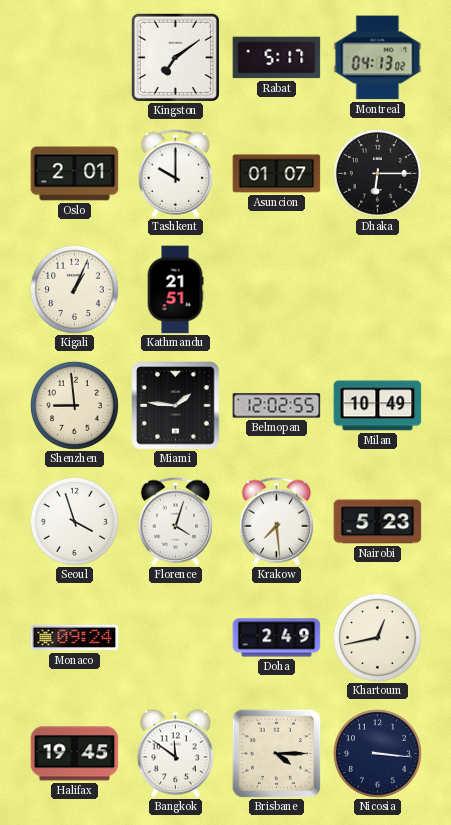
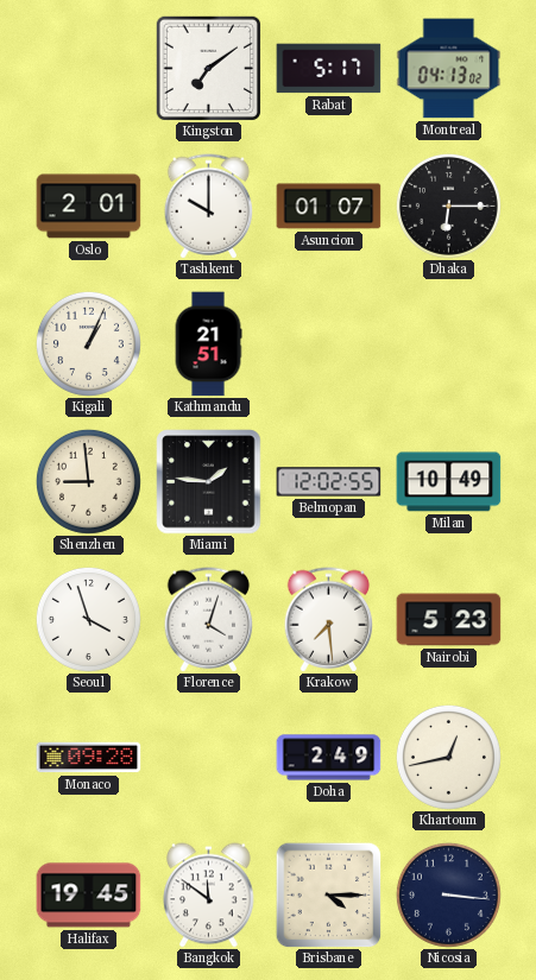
Monaco: 09:24 -> 09:28 (89, 758)
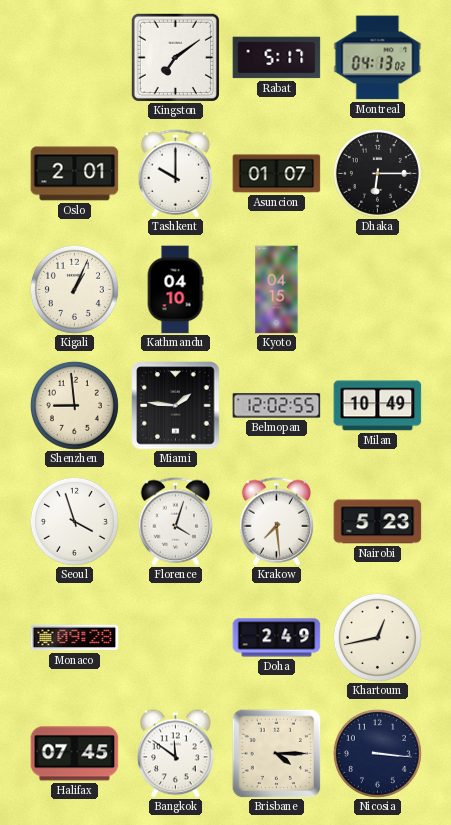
Kathmandu: 21:51 -> 04:10 (175, 290)
Kyoto: none -> 04:15 (277, 290)
Halifax: 19:45 -> 07:45 (75, 754)
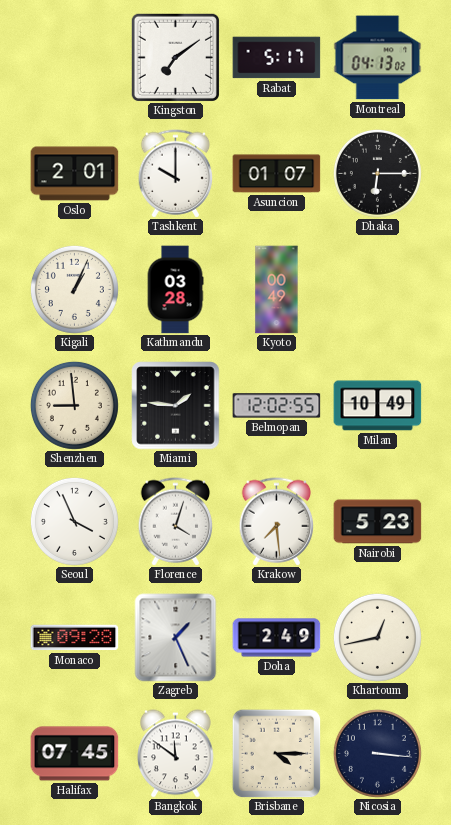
Kathmandu: 04:10 -> 03:28 (175, 290)
Kyoto: 04:15 -> 00:49 (277, 290)
Seoul: 3:57 -> 3:56 (74, 521)
Zagreb: none -> 1:26 (176, 638)
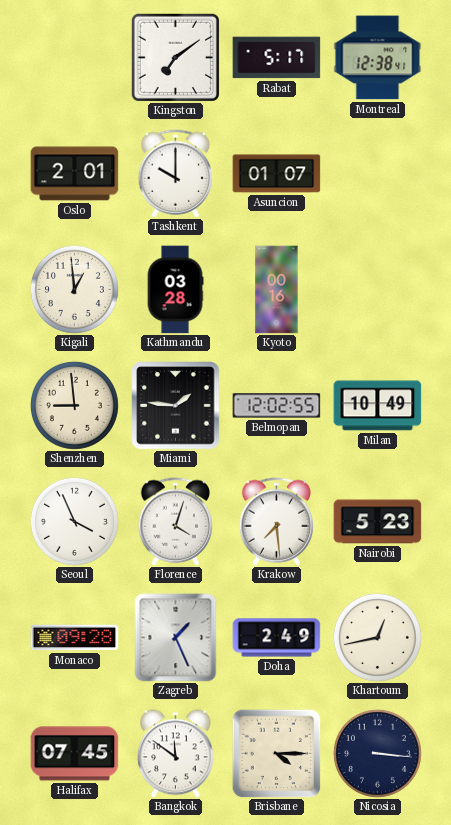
Montreal: 04:13 -> 12:38 (378, 58)
Dhaka: 6:15 -> none (377, 173)
Kigali: 1:04 -> 12:59 (74, 289)
Kyoto: 00:49 -> 00:16 (277, 290)
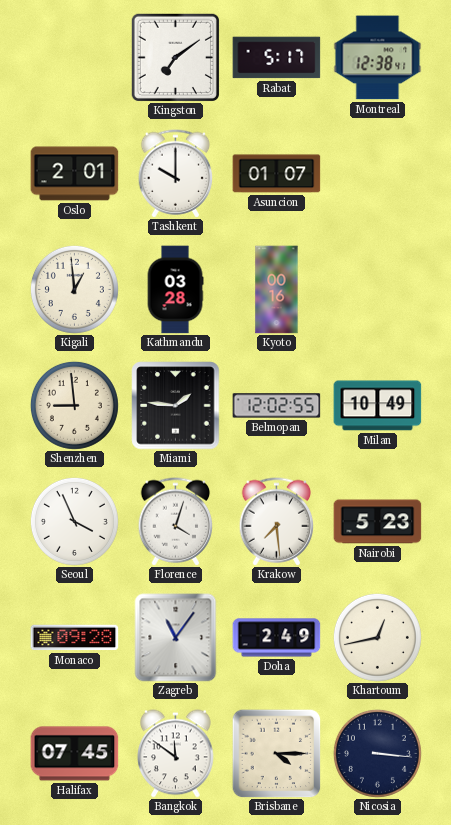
Zagreb: 1:26 -> 11:06 (176, 638)
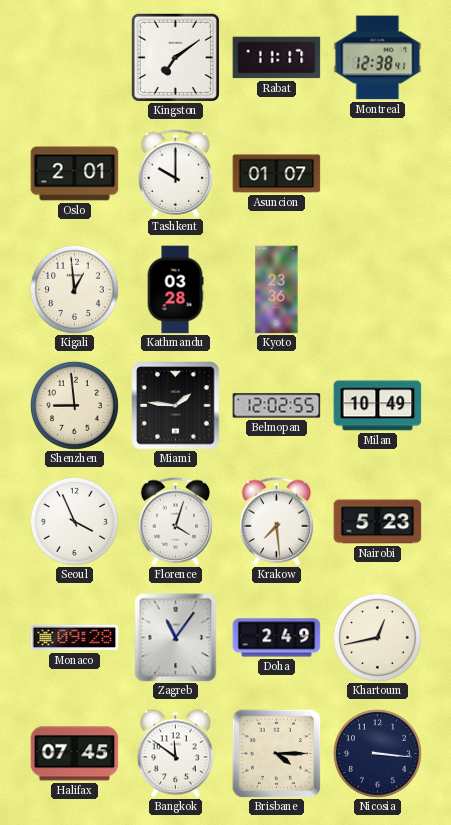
Rabat: 5:17 -> 11:17 (277, 58)
Kyoto: 00:16 -> 23:36 (277, 290)
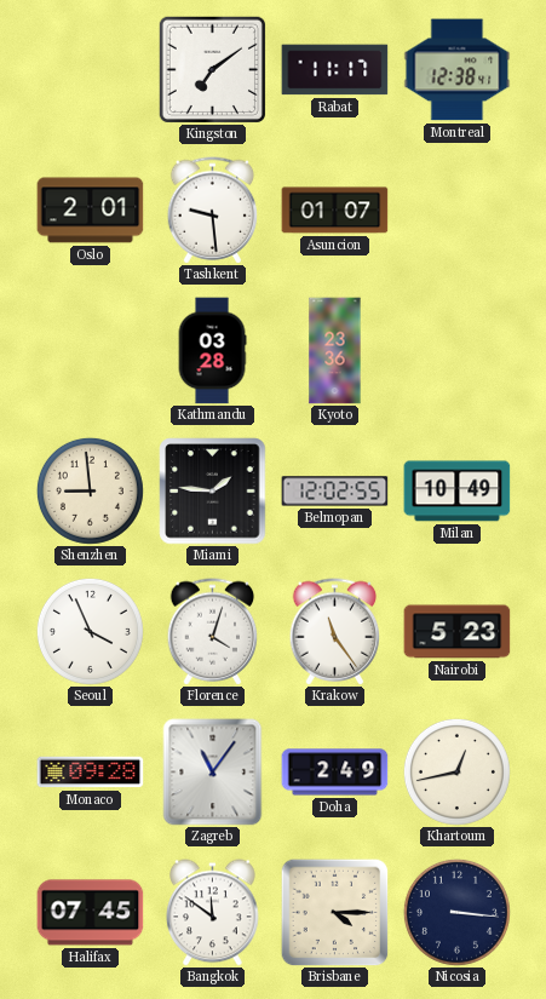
Tashkent: 10:00 -> 9:29 (213, 211)
Kigali: 12:59 -> none (74, 289)
Krakow: 7:29 -> 11:24 (335, 632)
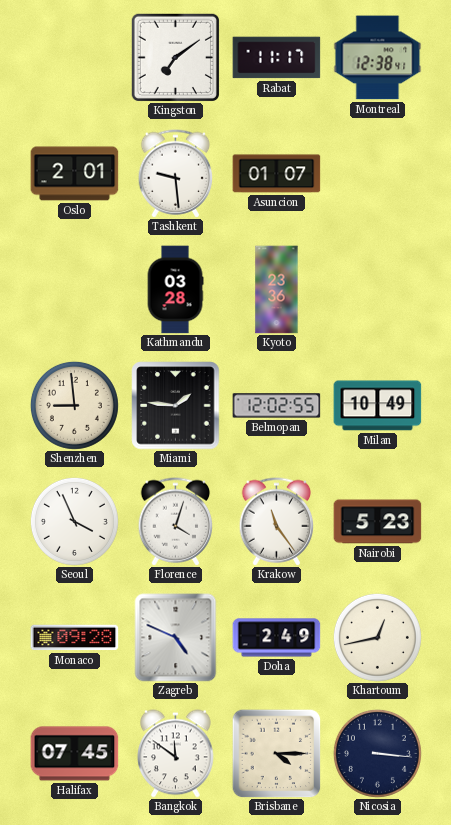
Zagreb: 11:06 -> 4:49 (176, 638)
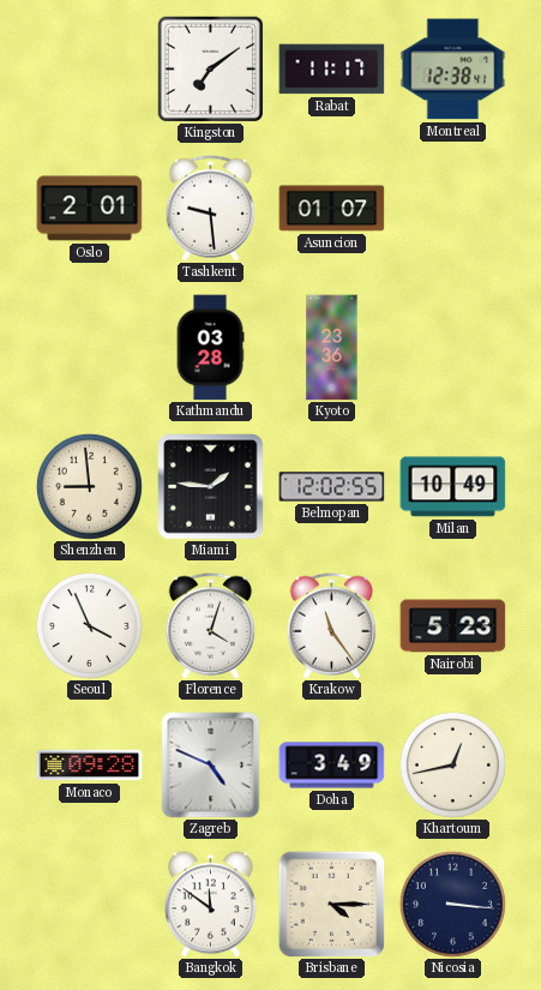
Doha: 2:49 -> 3:49 (332, 766)
Halifax: 07:45 -> none (75, 754)
